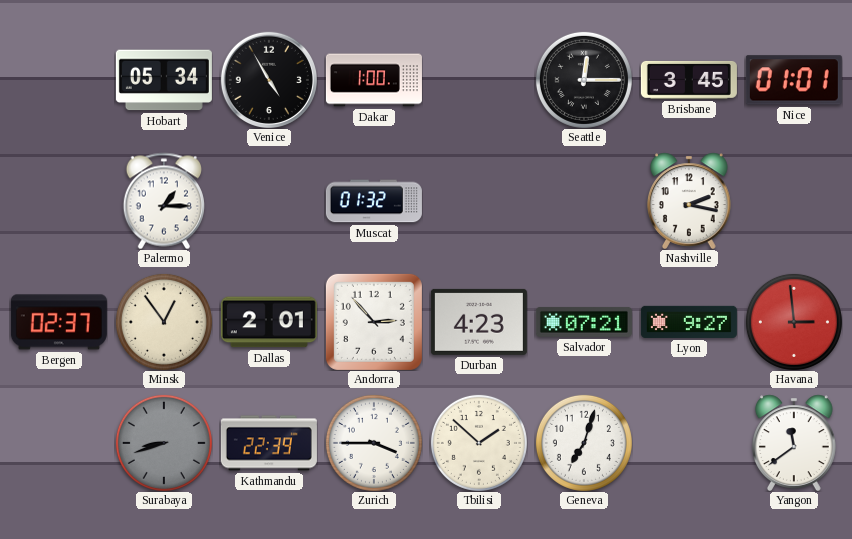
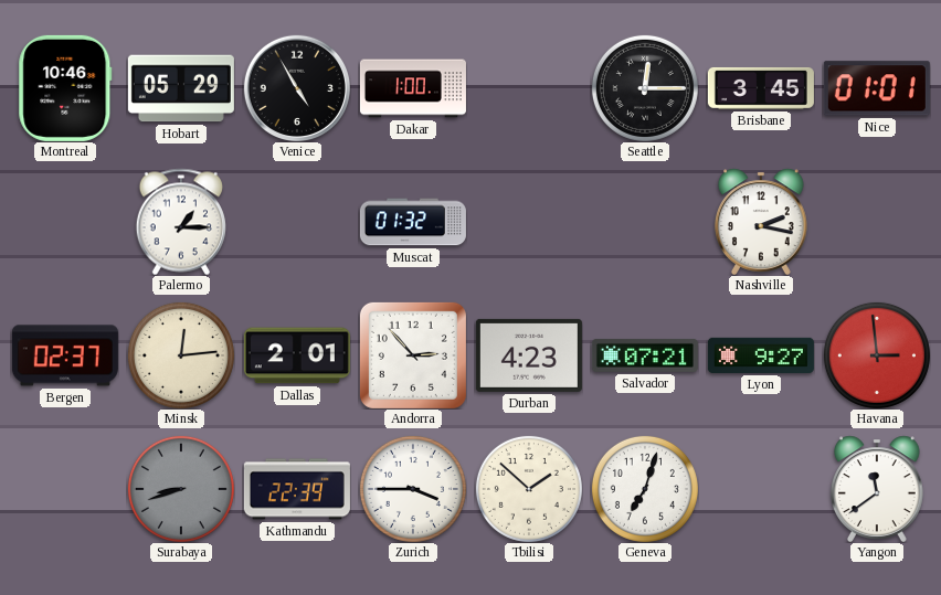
Montreal: none -> 10:46 (65, 88)
Hobart: 05:34 -> 05:29 (181, 88)
Minsk: 12:54 -> 12:14 (181, 355)
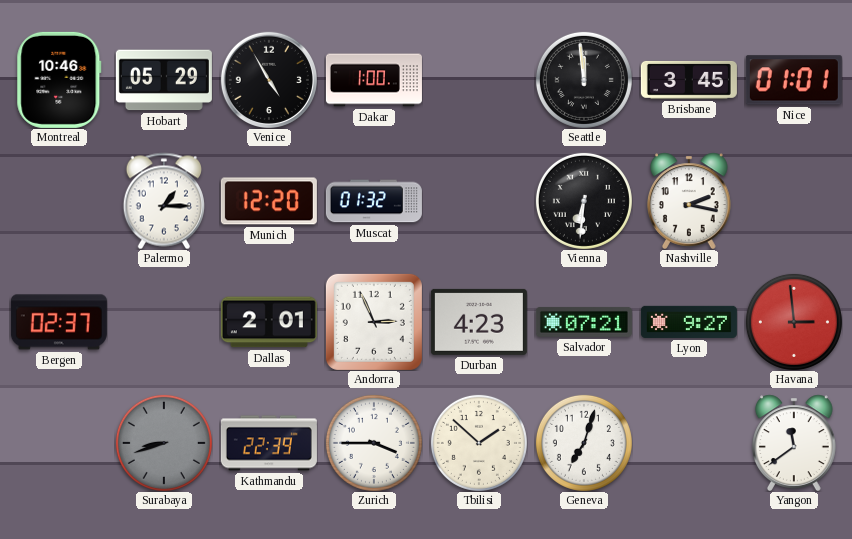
Seattle: 12:15 -> 11:59 (584, 80)
Munich: none -> 12:20 (269, 201)
Vienna: none -> 6:31 (584, 201)
Minsk: 12:14 -> none (181, 355)
Andorra: 2:53 -> 2:56 (374, 322)
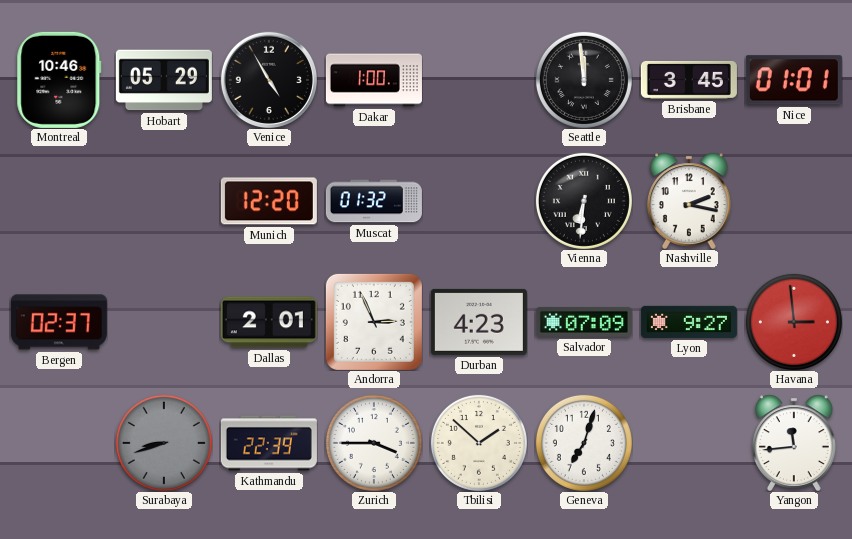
Palermo: 1:15 -> none (164, 201)
Salvador: 07:21 -> 07:09 (584, 322)
Yangon: 11:39 -> 11:44 (794, 443)
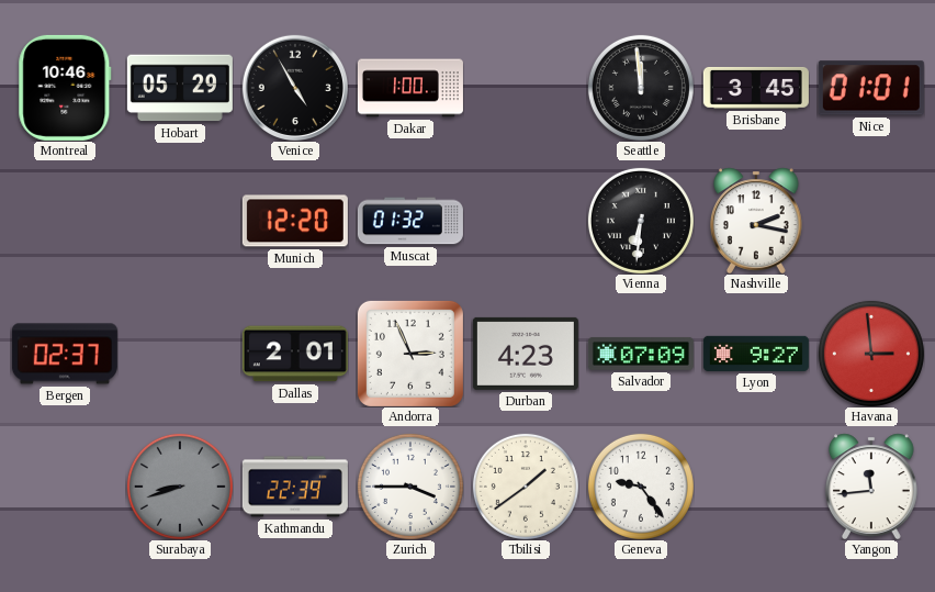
Tbilisi: 1:52 -> 1:39 (526, 487)
Geneva: 7:03 -> 9:24 (641, 487)
